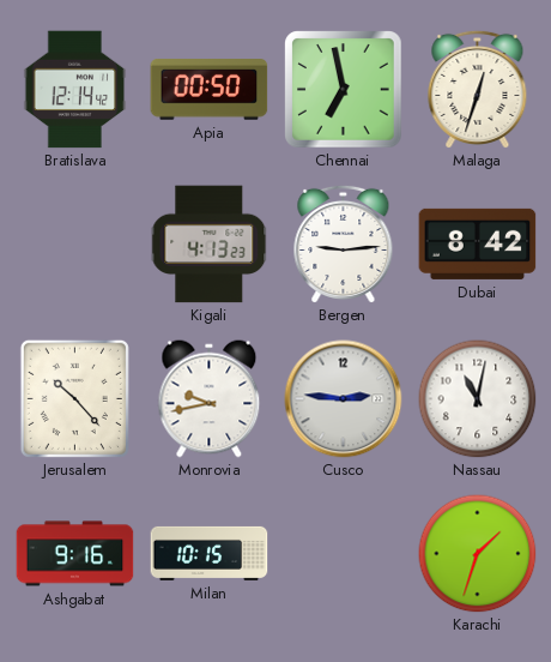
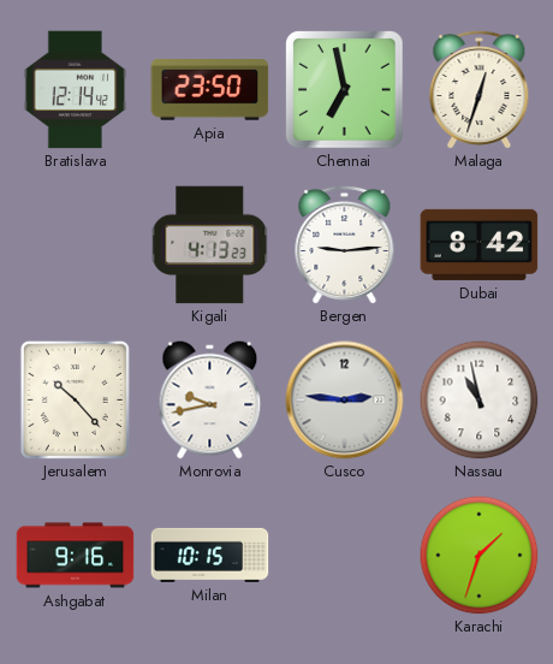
Apia: 00:50 -> 23:50 (210, 90)
Nassau: 11:02 -> 10:58 (480, 401)
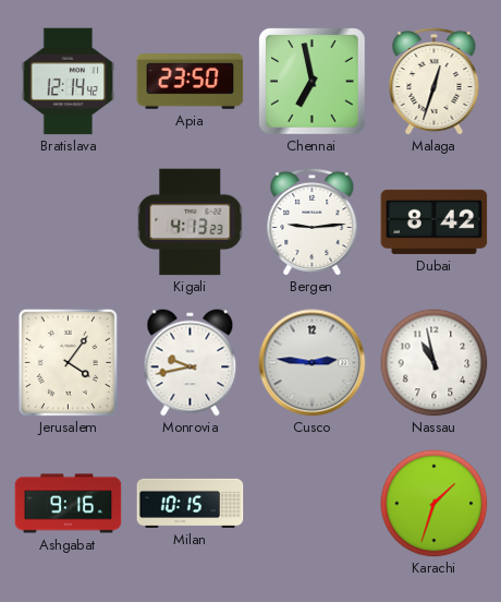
Jerusalem: 10:23 -> 4:06 (68, 362)
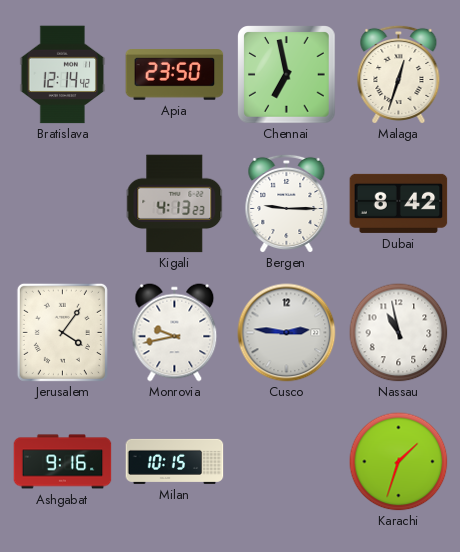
Bergen: 9:14 -> 9:15 (287, 203)
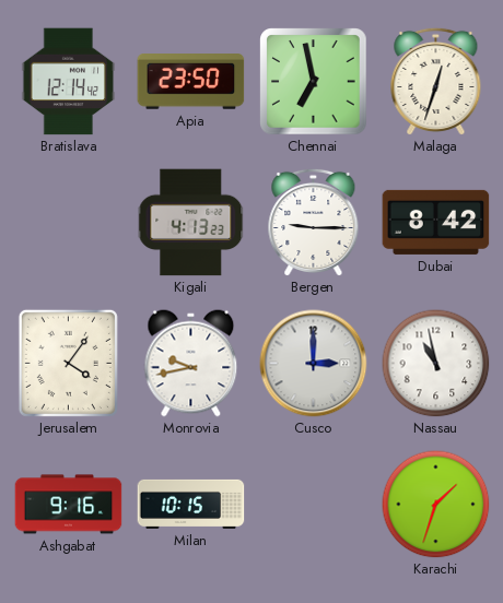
Cusco: 2:46 -> 3:00 (314, 364)
